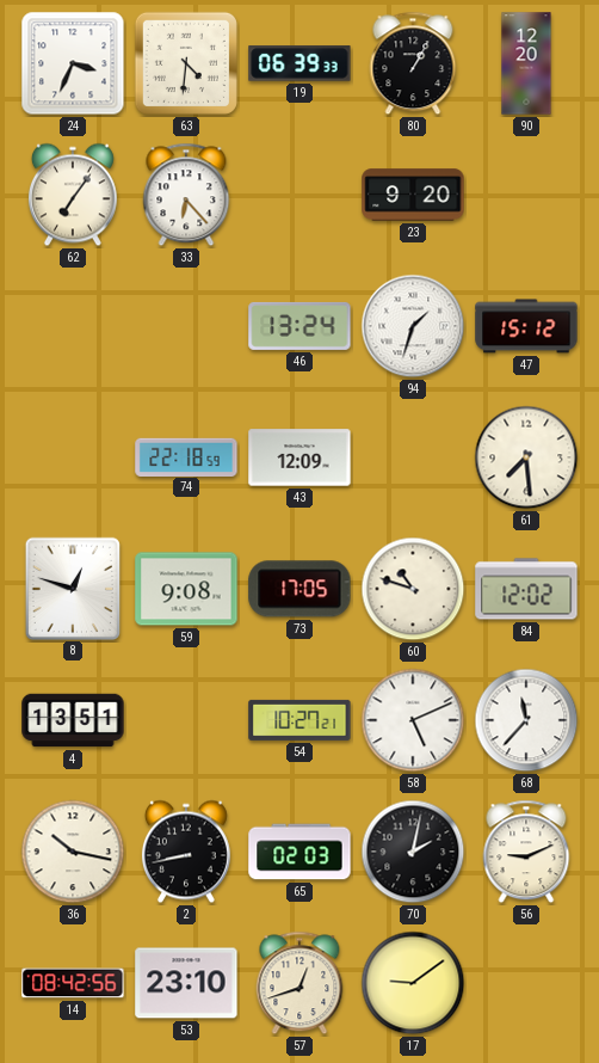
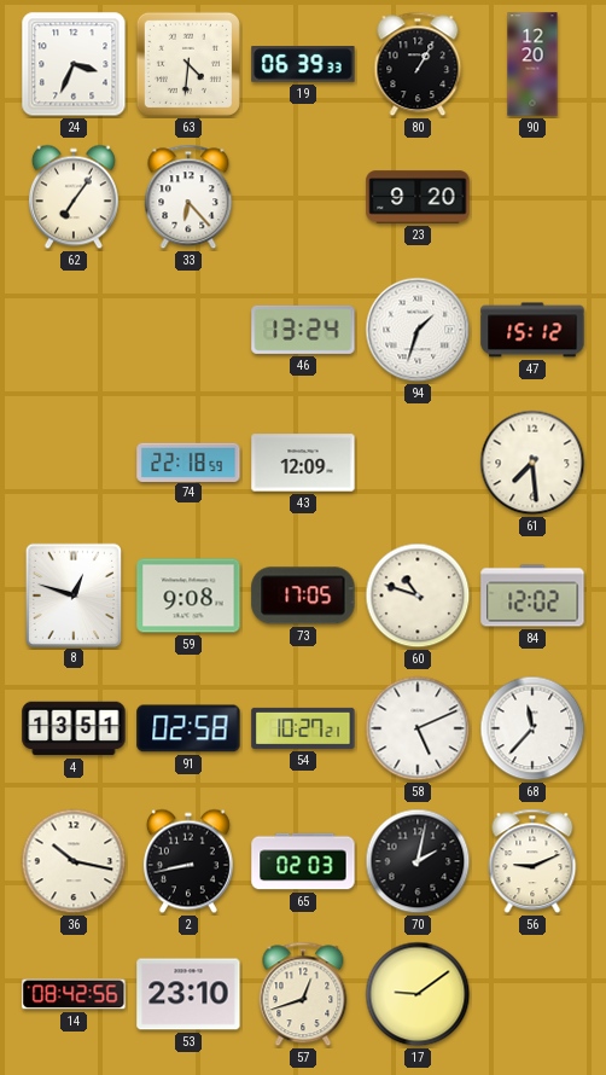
91: none -> 02:58 (188, 728)
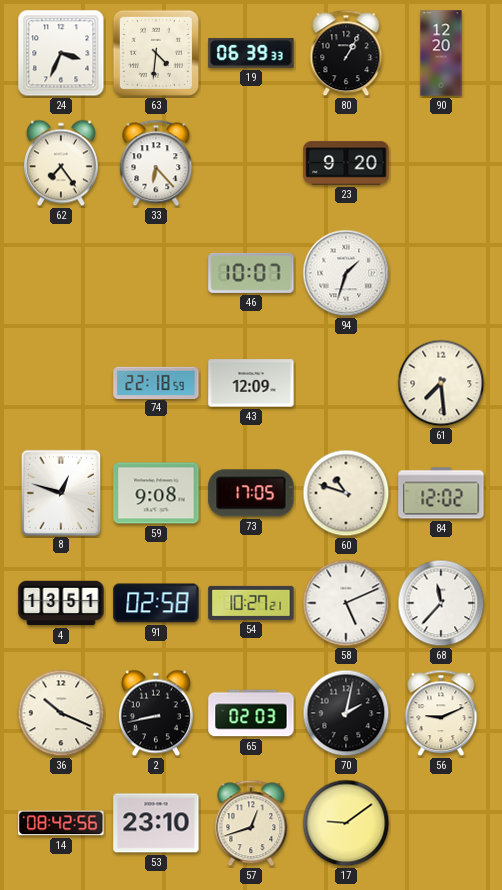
62: 7:06 -> 7:24 (61, 163)
46: 13:24 -> 10:07 (251, 273)
47: 15:12 -> none (532, 330)
36: 10:17 -> 10:19 (61, 713)
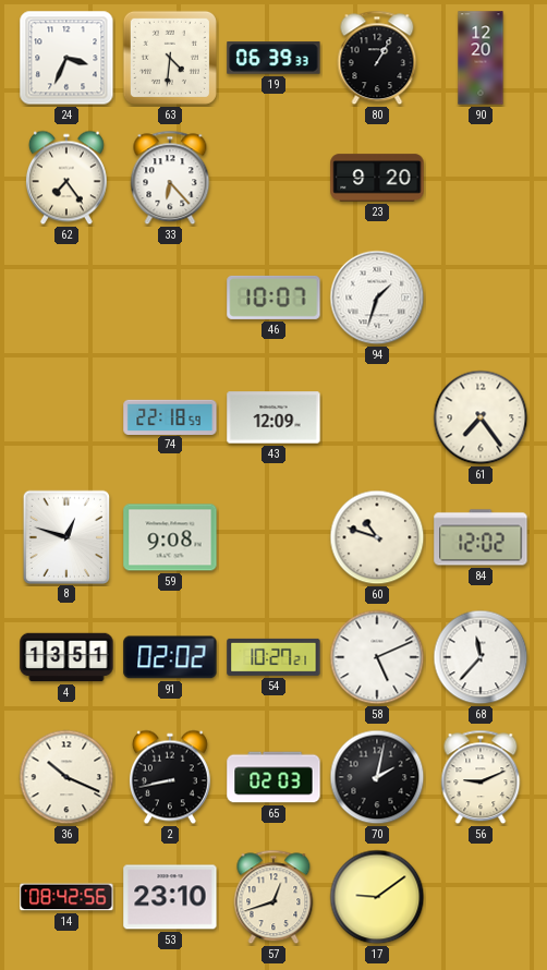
61: 7:29 -> 7:24 (481, 417)
73: 17:05 -> none (251, 493)
91: 02:58 -> 02:02 (170, 657)
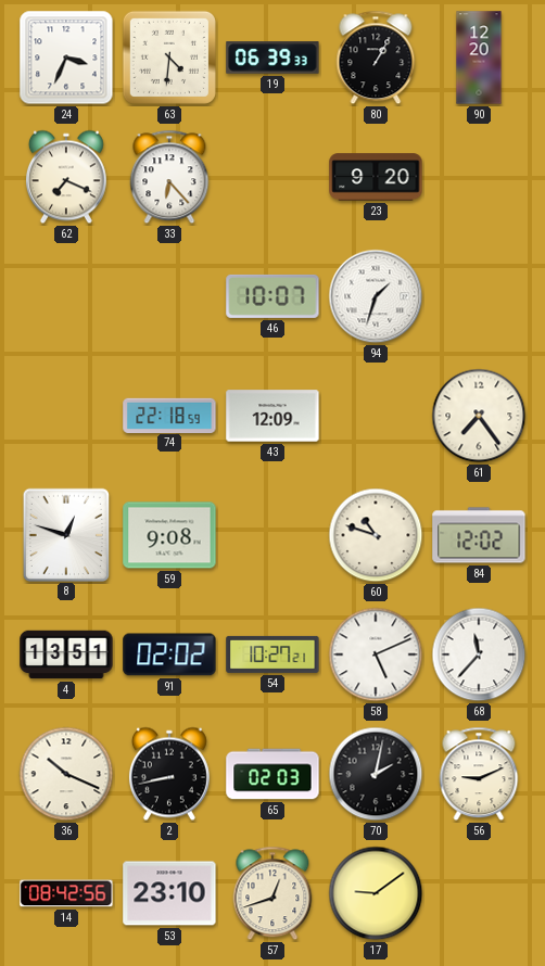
62: 7:24 -> 7:19 (66, 177)
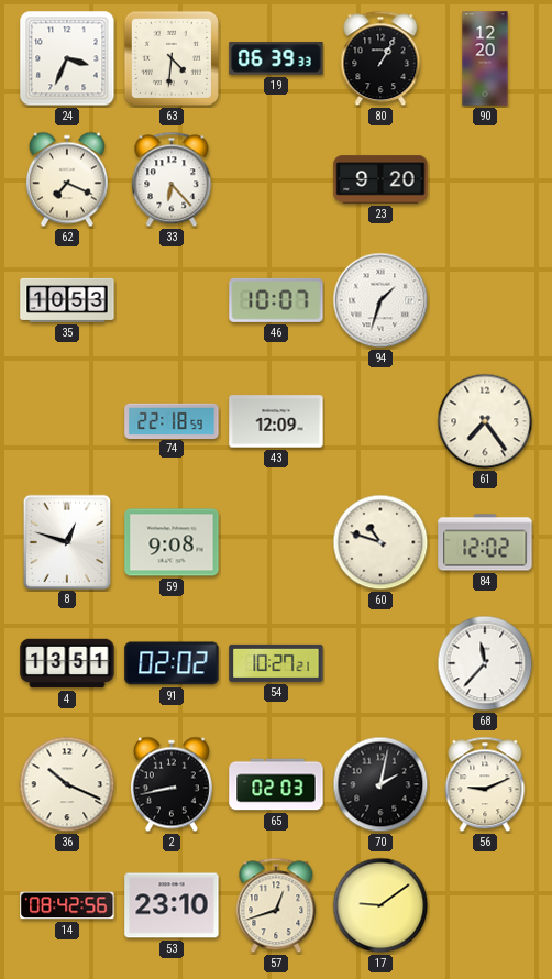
35: none -> 10:53 (67, 300)
58: 5:11 -> none (376, 654)
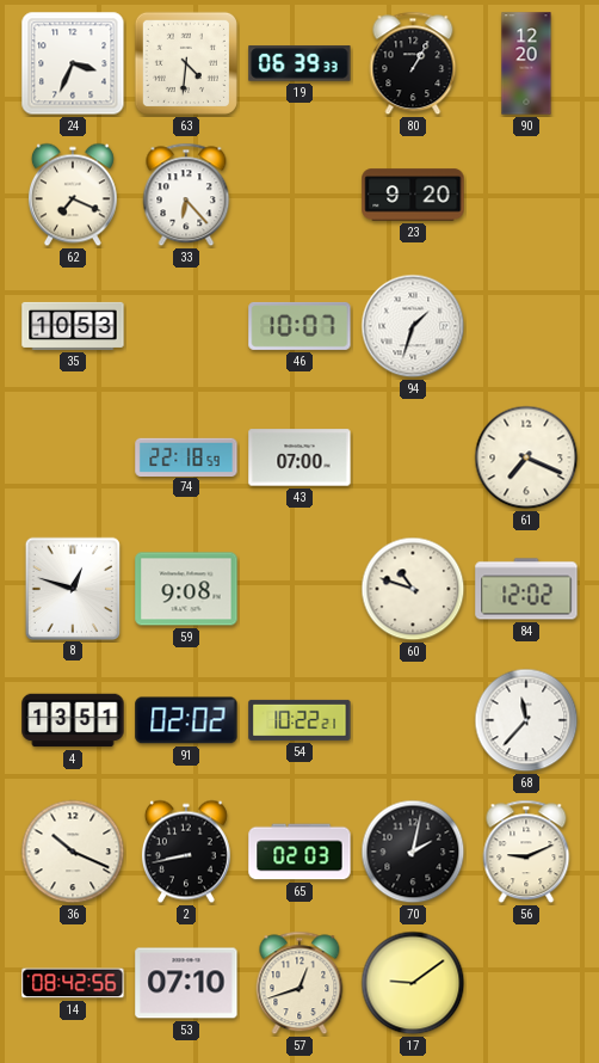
43: 12:09 -> 07:00 (299, 457)
61: 7:24 -> 7:19 (526, 457)
54: 10:27 -> 10:22 (299, 720)
53: 23:10 -> 07:10 (186, 983)
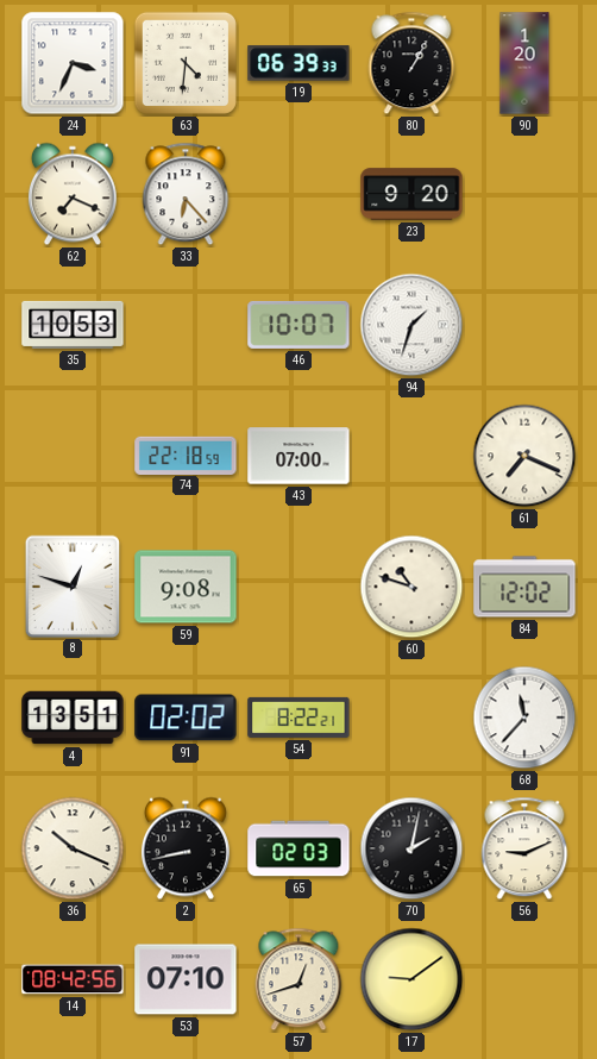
90: 12:20 -> 1:20 (524, 63)
54: 10:22 -> 8:22 (298, 718)
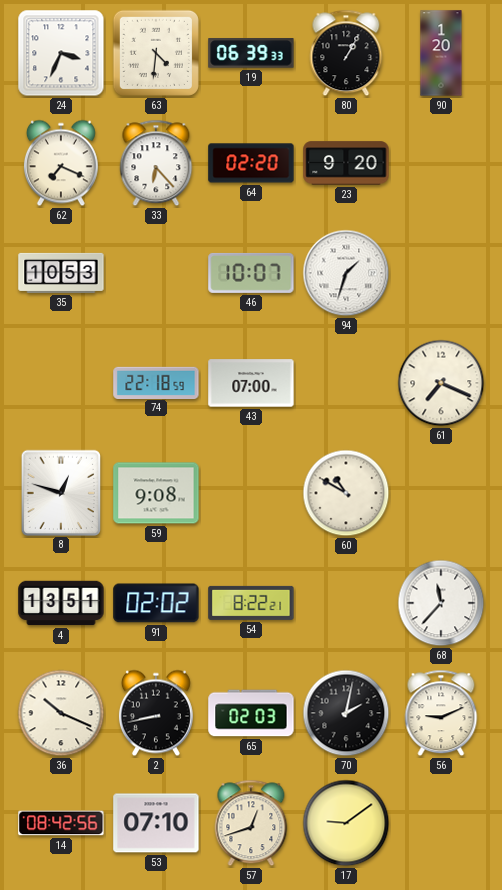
64: none -> 02:20 (251, 163)
60: 10:48 -> 10:50 (346, 493)
84: 12:02 -> none (524, 587)
